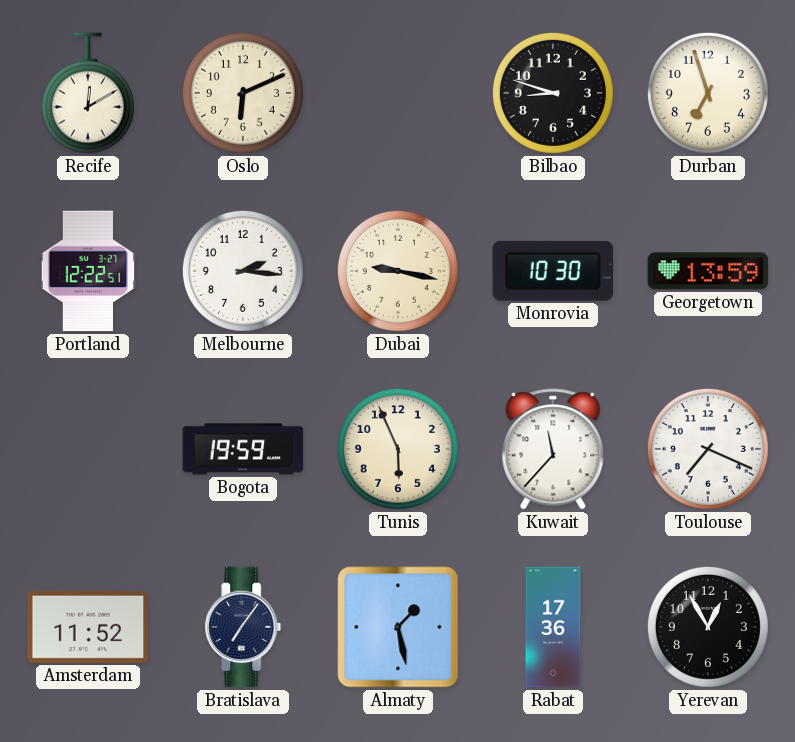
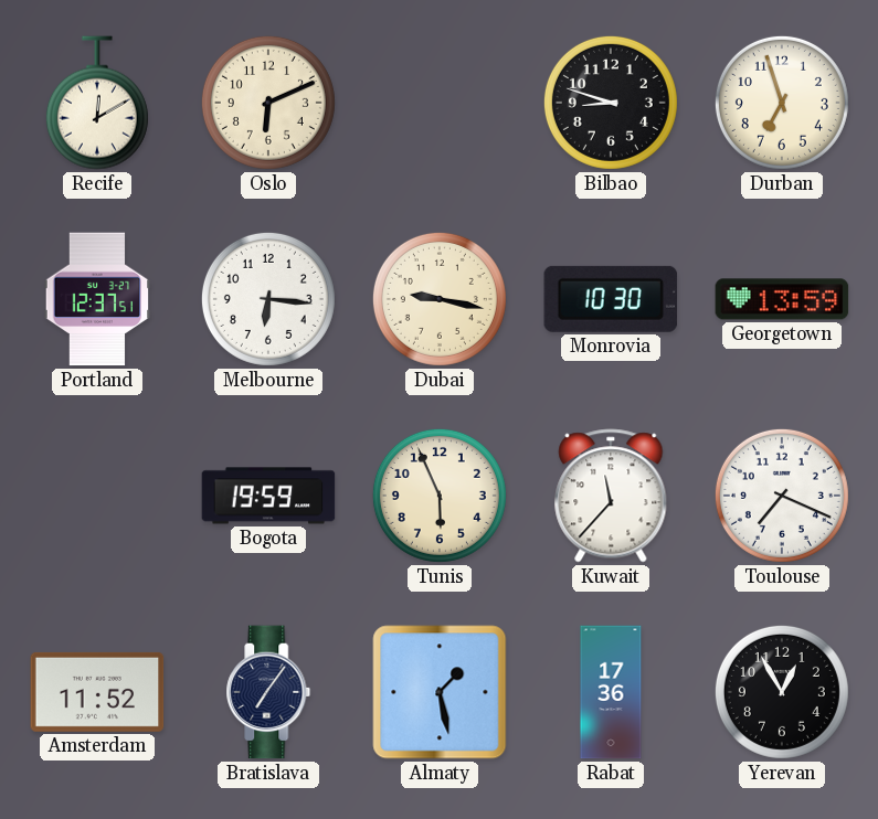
Portland: 12:22 -> 12:37 (97, 299)
Melbourne: 2:16 -> 6:16 (268, 299)
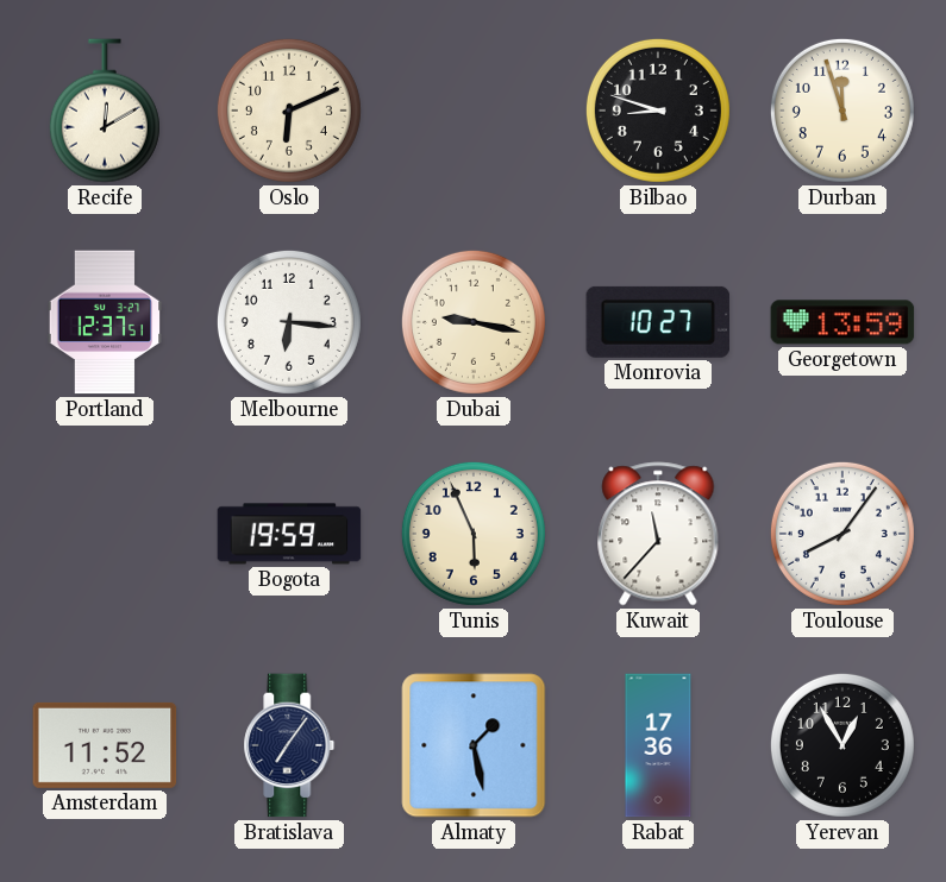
Durban: 6:57 -> 11:57 (842, 111)
Monrovia: 10:30 -> 10:27 (658, 322)
Toulouse: 7:19 -> 8:06 (842, 534)
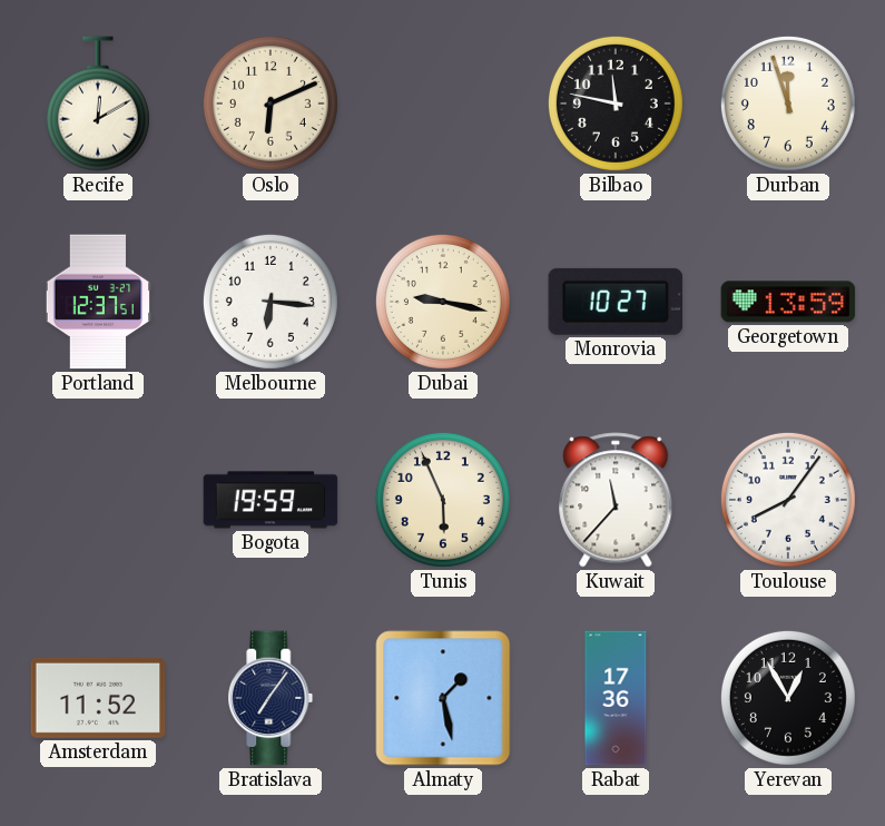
Bilbao: 8:48 -> 11:47 (616, 104)
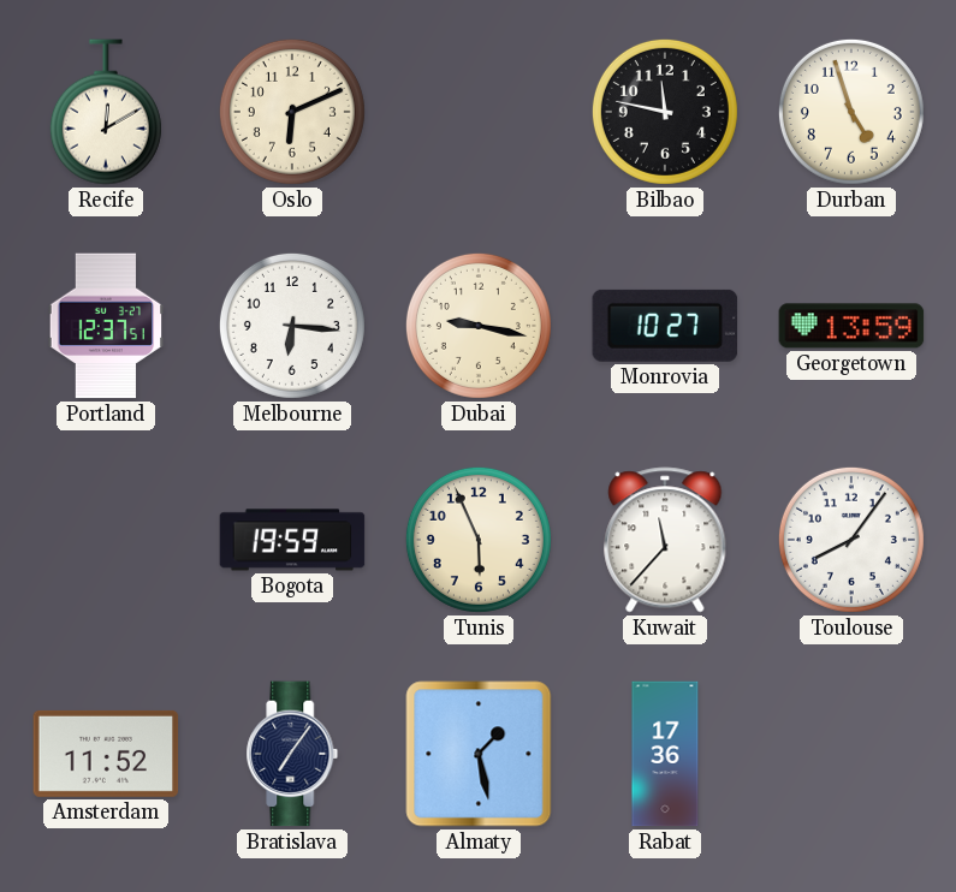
Durban: 11:57 -> 4:57 (851, 112)
Yerevan: 12:55 -> none (788, 698)
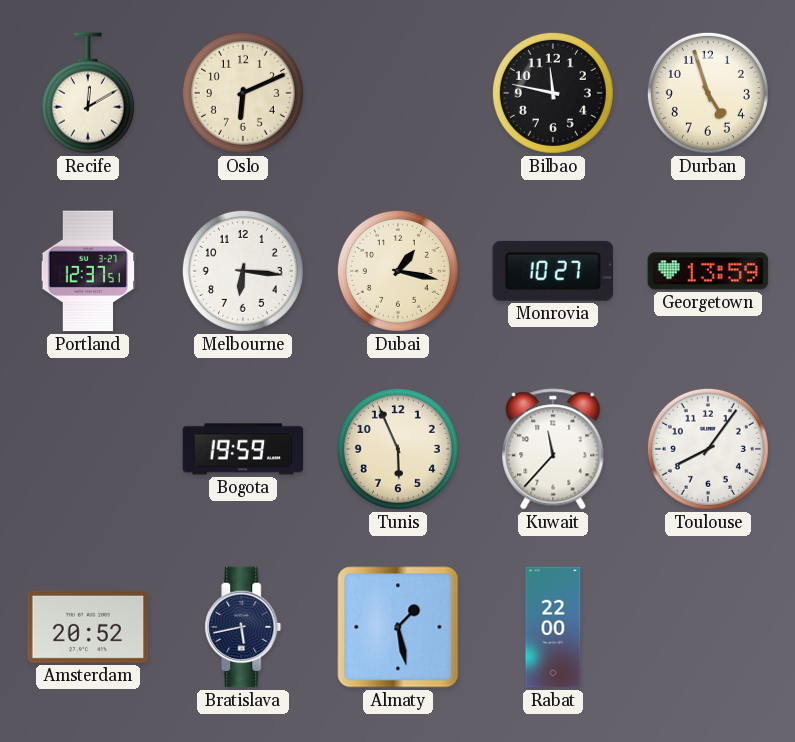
Dubai: 9:17 -> 1:17 (398, 271)
Amsterdam: 11:52 -> 20:52 (88, 627)
Bratislava: 7:06 -> 5:43 (243, 627)
Rabat: 17:36 -> 22:00 (553, 627)
